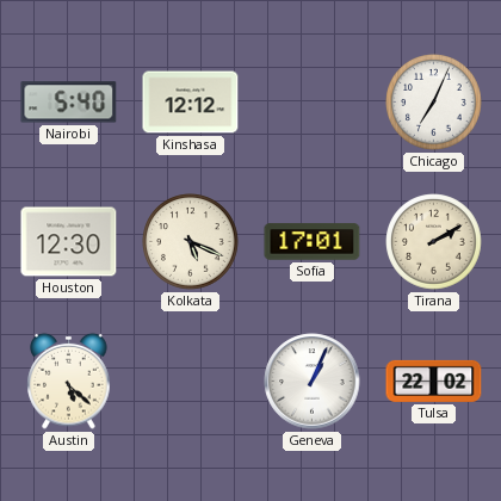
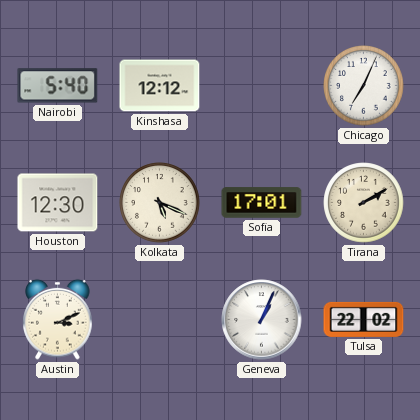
Austin: 5:22 -> 3:11 (58, 319)
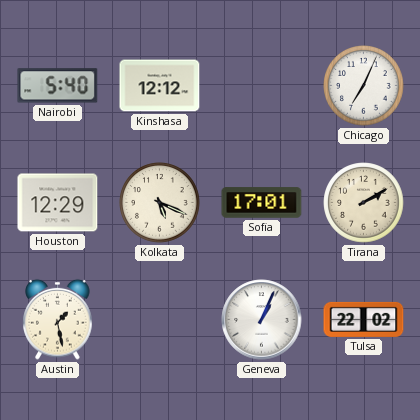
Houston: 12:30 -> 12:29 (58, 203)
Austin: 3:11 -> 1:28 (58, 319)
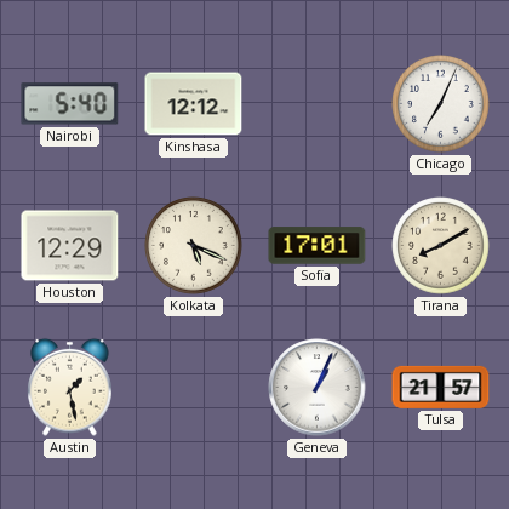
Tirana: 2:10 -> 8:10 (441, 246)
Tulsa: 22:02 -> 21:57 (441, 387)
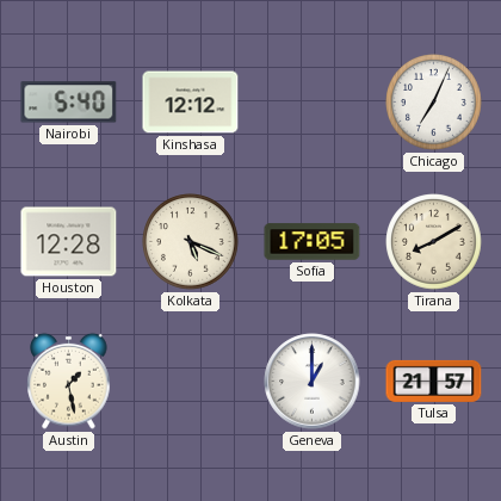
Houston: 12:29 -> 12:28 (69, 242)
Sofia: 17:01 -> 17:05 (313, 242)
Geneva: 1:04 -> 1:00 (313, 382)
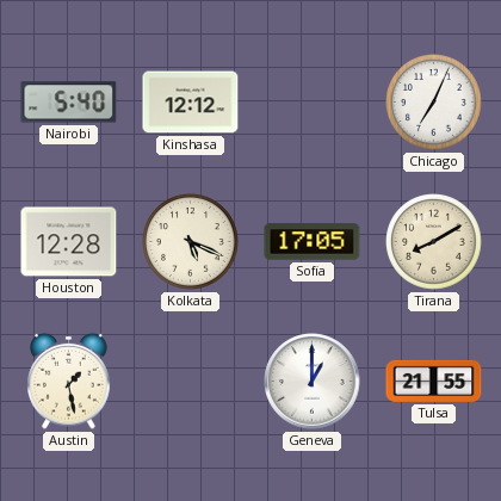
Tulsa: 21:57 -> 21:55 (434, 381)
